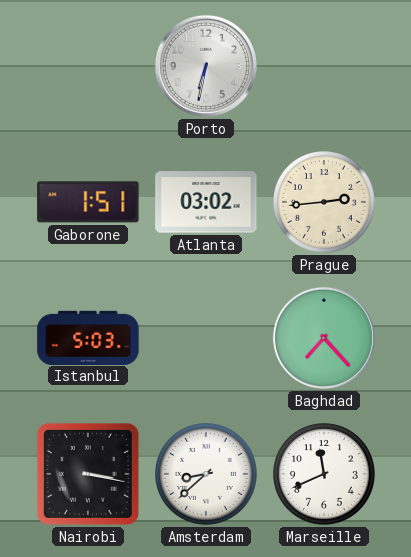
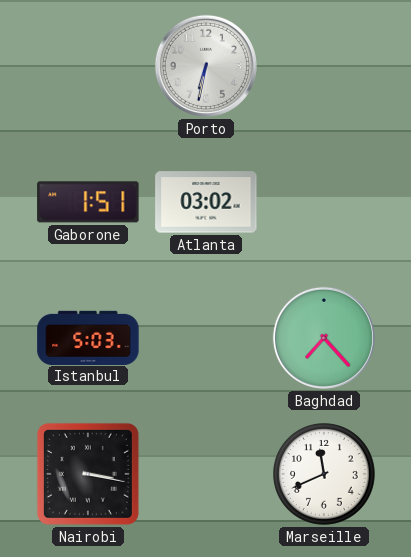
Prague: 2:44 -> none (325, 203)
Amsterdam: 8:38 -> none (207, 475)
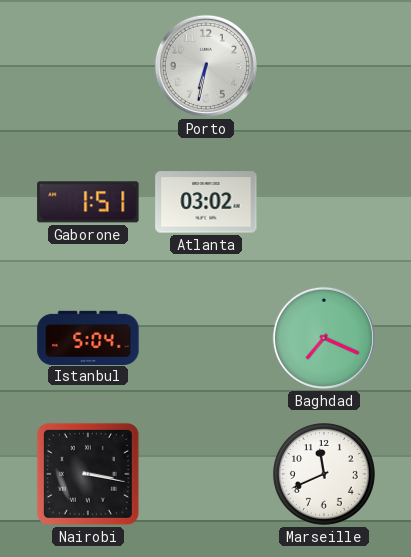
Istanbul: 5:03 -> 5:04 (88, 337)
Baghdad: 7:23 -> 7:19 (324, 338)
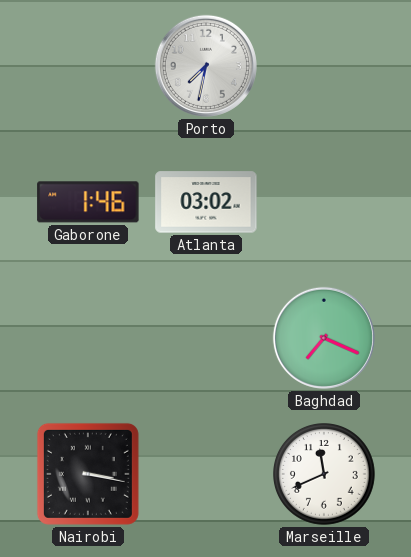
Porto: 6:32 -> 7:32 (206, 66)
Gaborone: 1:51 -> 1:46 (88, 202)
Istanbul: 5:04 -> none (88, 337)
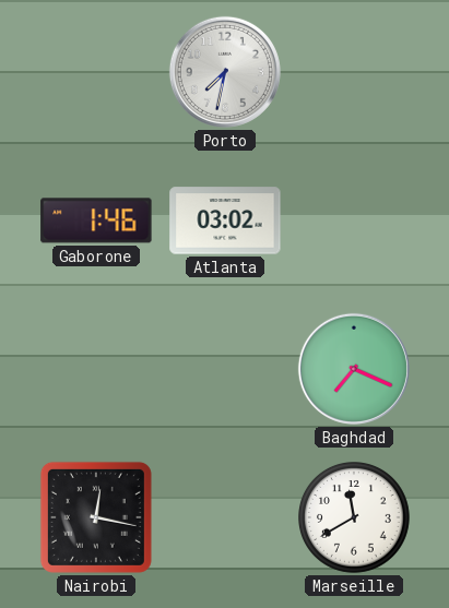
Nairobi: 3:17 -> 12:17 (96, 517)
Marseille: 11:41 -> 11:40 (355, 518)
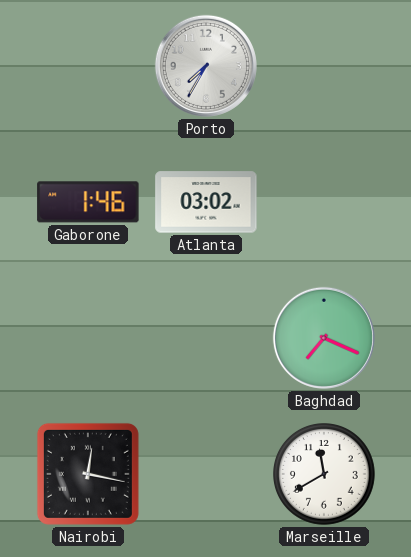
Porto: 7:32 -> 7:35 (206, 66)
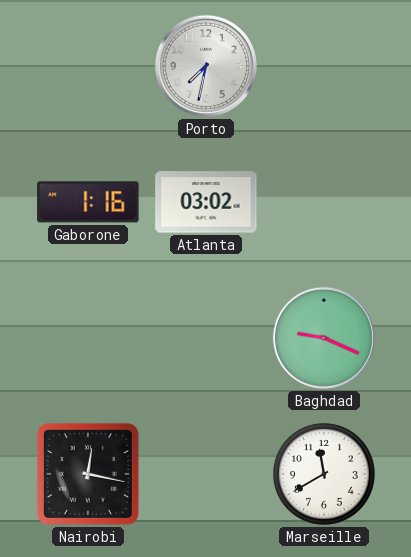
Porto: 7:35 -> 7:32 (206, 66)
Gaborone: 1:46 -> 1:16 (88, 202)
Baghdad: 7:19 -> 9:19 (324, 338)
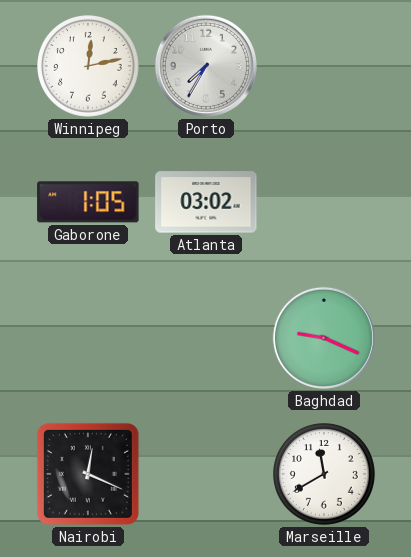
Winnipeg: none -> 12:13 (89, 67)
Porto: 7:32 -> 7:35 (206, 66)
Gaborone: 1:16 -> 1:05 (88, 202)
Nairobi: 12:17 -> 12:19 (88, 474)
